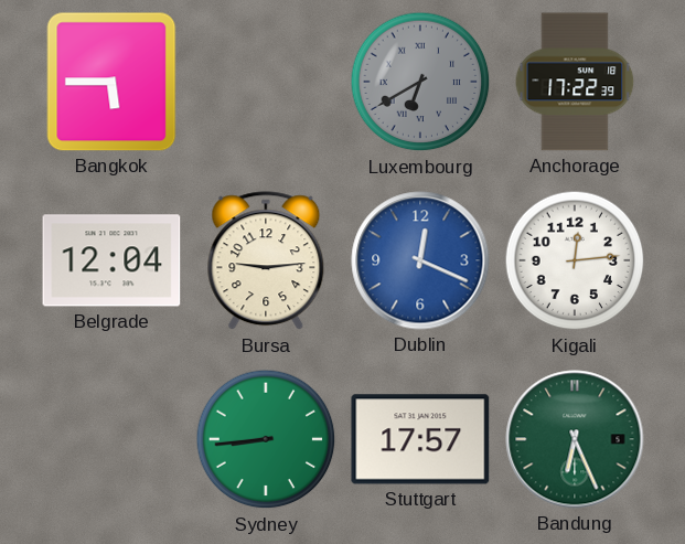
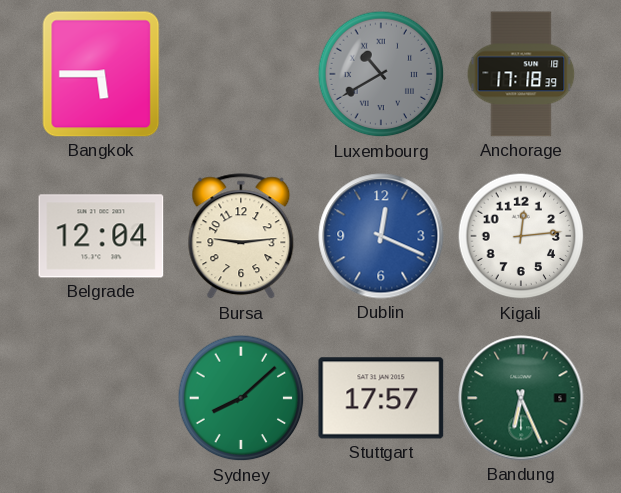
Luxembourg: 6:40 -> 10:40 (381, 74)
Anchorage: 17:22 -> 17:18 (521, 74)
Sydney: 8:44 -> 8:08 (241, 398)
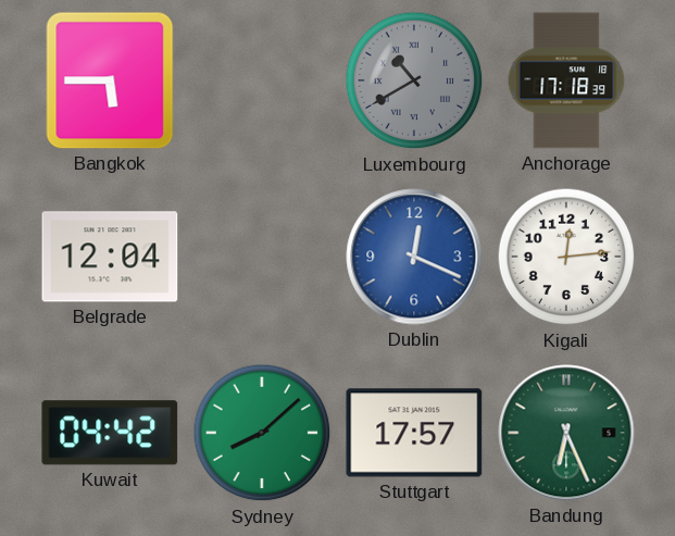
Bursa: 9:14 -> none (241, 237)
Kuwait: none -> 04:42 (110, 433)
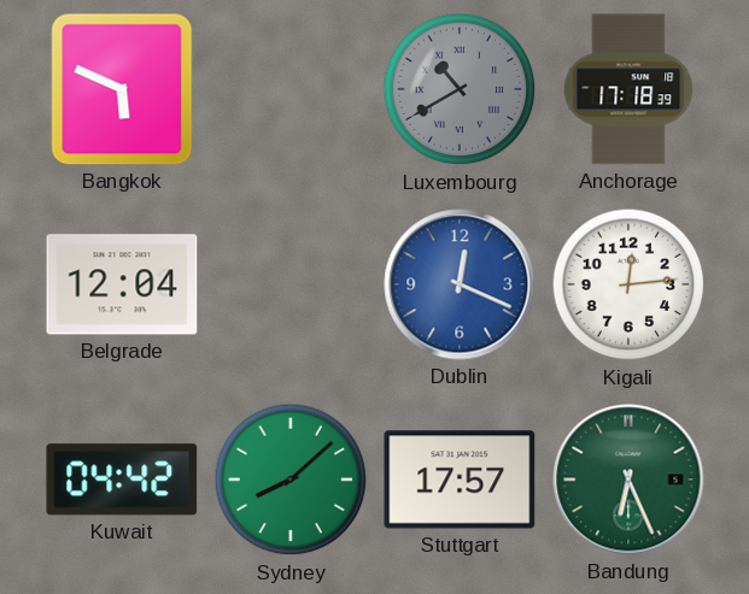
Bangkok: 5:45 -> 5:49 (122, 89)
